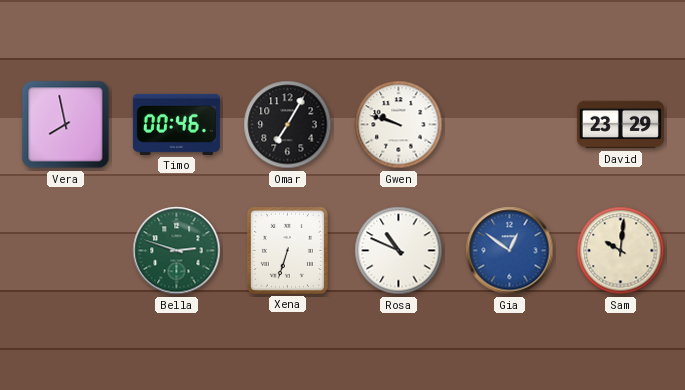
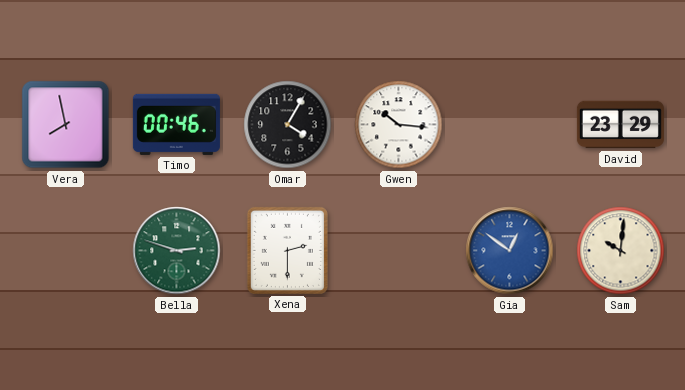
Omar: 7:05 -> 4:05 (288, 125)
Gwen: 9:48 -> 10:16 (399, 125)
Xena: 6:33 -> 2:30 (287, 250)
Rosa: 10:49 -> none (399, 251)
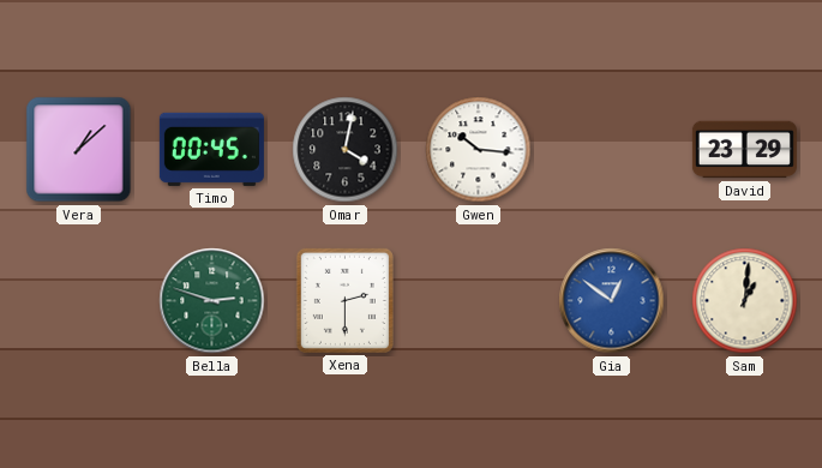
Vera: 7:58 -> 1:08 (79, 150)
Timo: 00:46 -> 00:45 (211, 149)
Omar: 4:05 -> 4:02 (346, 150)
Sam: 10:01 -> 1:01 (745, 301)
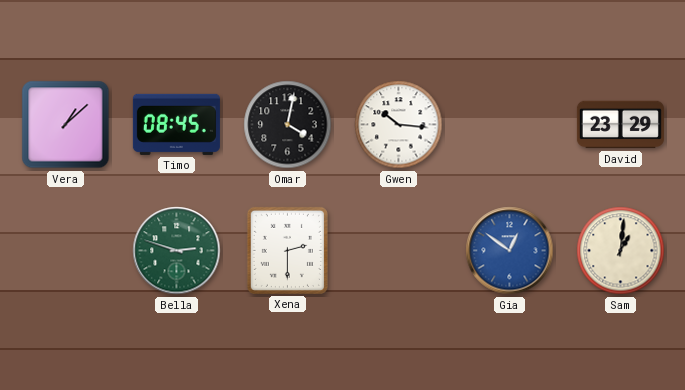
Timo: 00:45 -> 08:45 (176, 124)
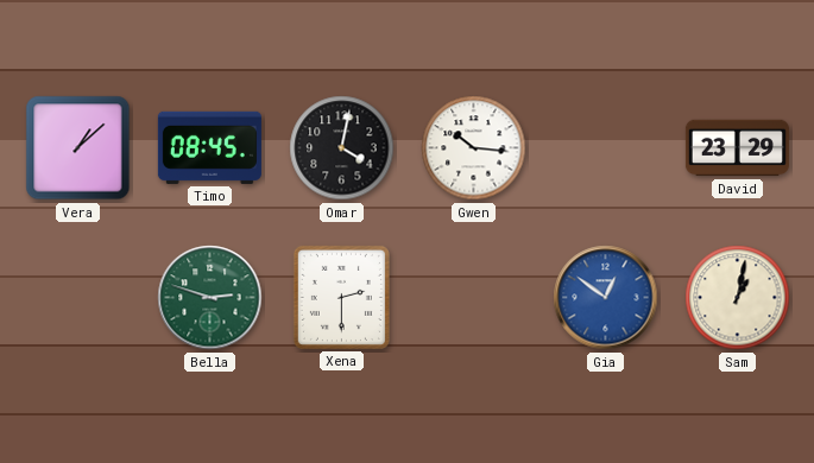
Sam: 1:01 -> 1:02 (738, 298)
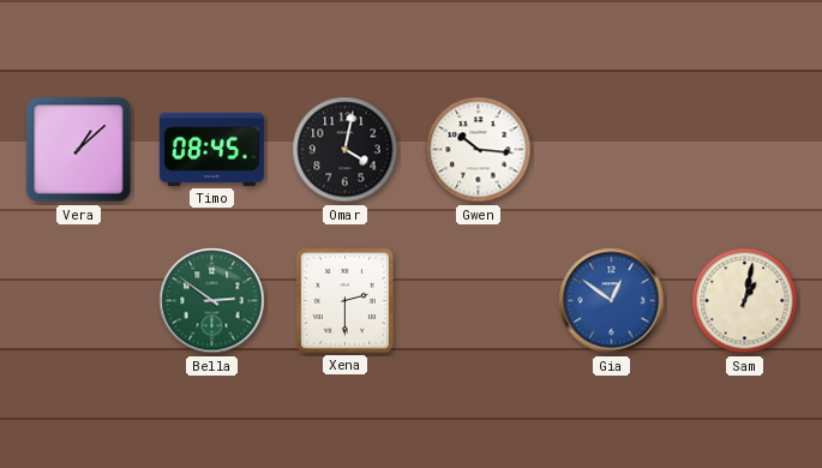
David: 23:29 -> none (737, 148)
Bella: 2:48 -> 2:51 (212, 301)
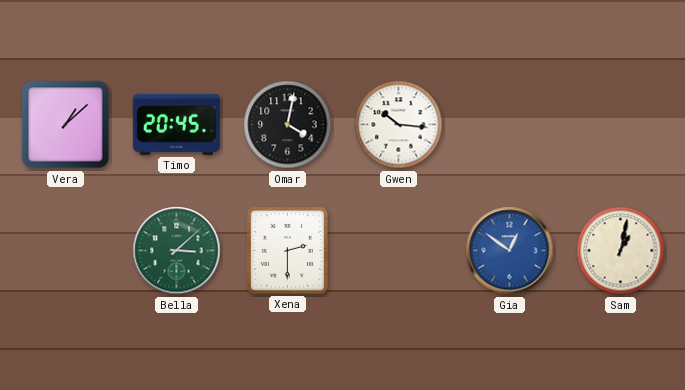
Timo: 08:45 -> 20:45 (176, 124)
Bella: 2:51 -> 3:08 (177, 251)
